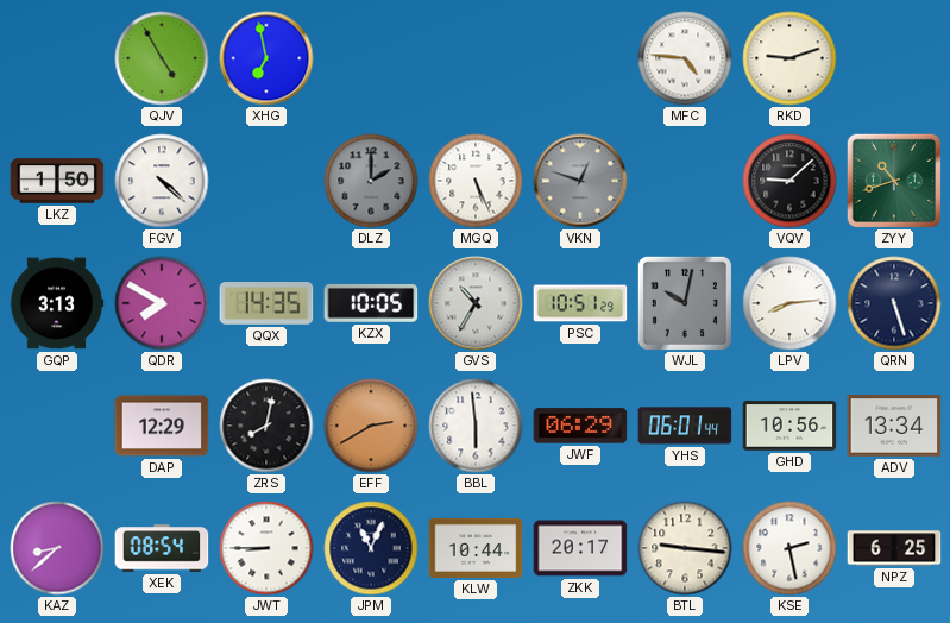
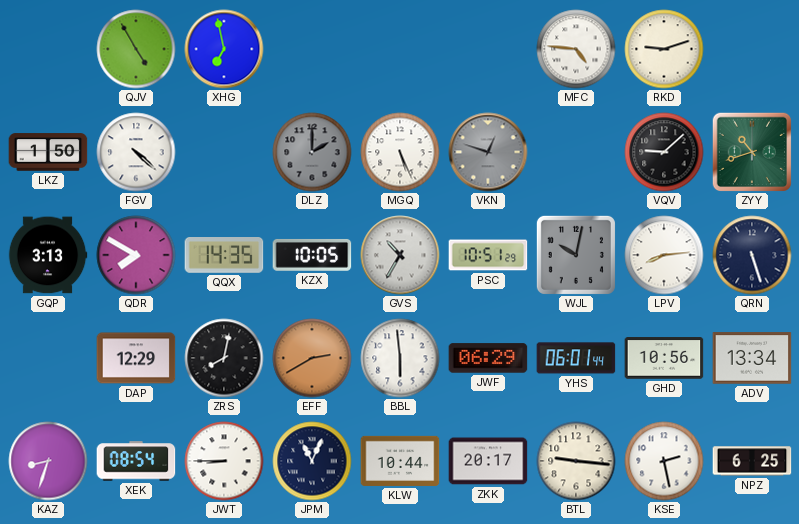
KAZ: 8:38 -> 8:33 (48, 461)
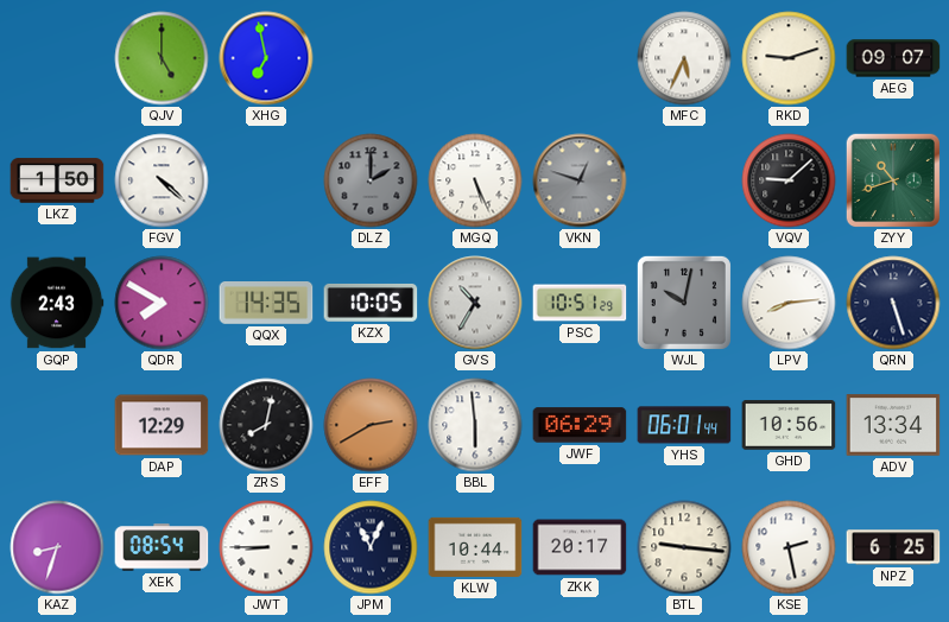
QJV: 4:55 -> 5:00 (162, 58)
MFC: 4:46 -> 5:34 (684, 58)
AEG: none -> 09:07 (893, 58)
GQP: 3:13 -> 2:43 (57, 303)
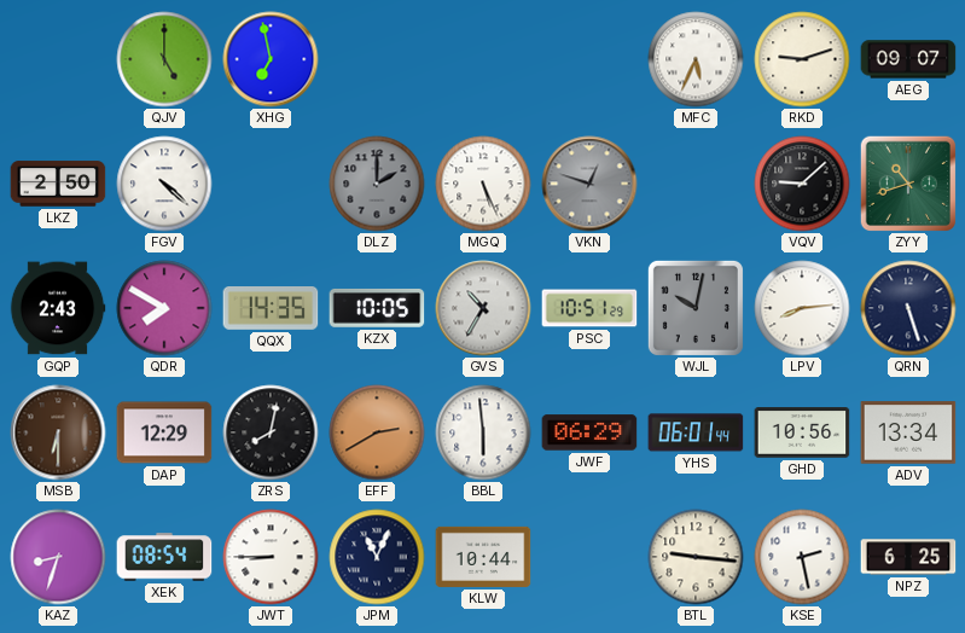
LKZ: 1:50 -> 2:50 (58, 184)
MSB: none -> 6:30 (58, 432)
ZKK: 20:17 -> none (580, 547)
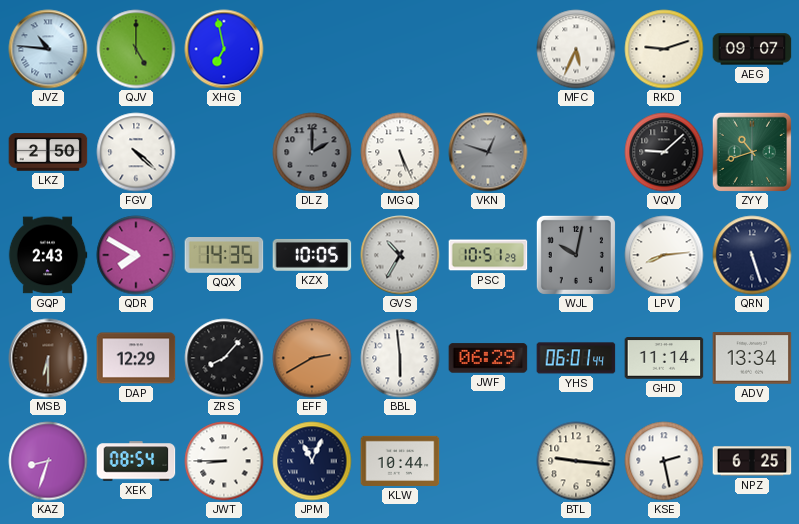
JVZ: none -> 10:46 (48, 49)
ZRS: 8:02 -> 8:07 (224, 358)
GHD: 10:56 -> 11:14 (664, 358)
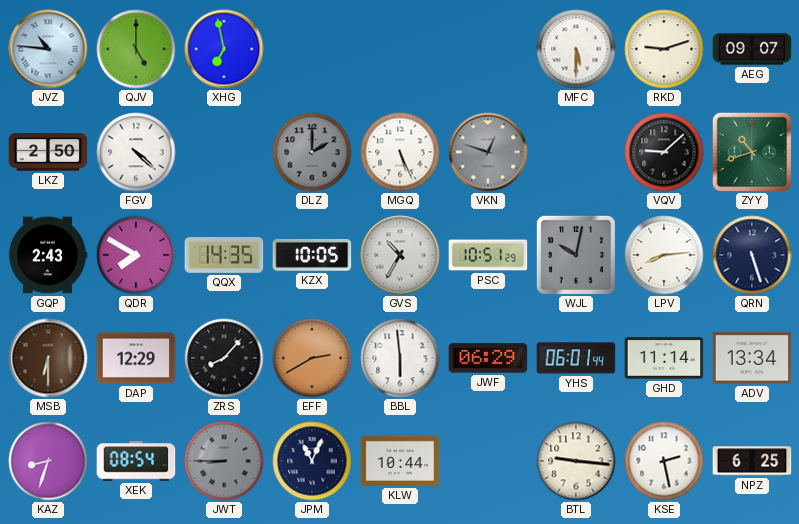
MFC: 5:34 -> 5:30 (576, 49)
JWT dial: white -> grey (224, 461)
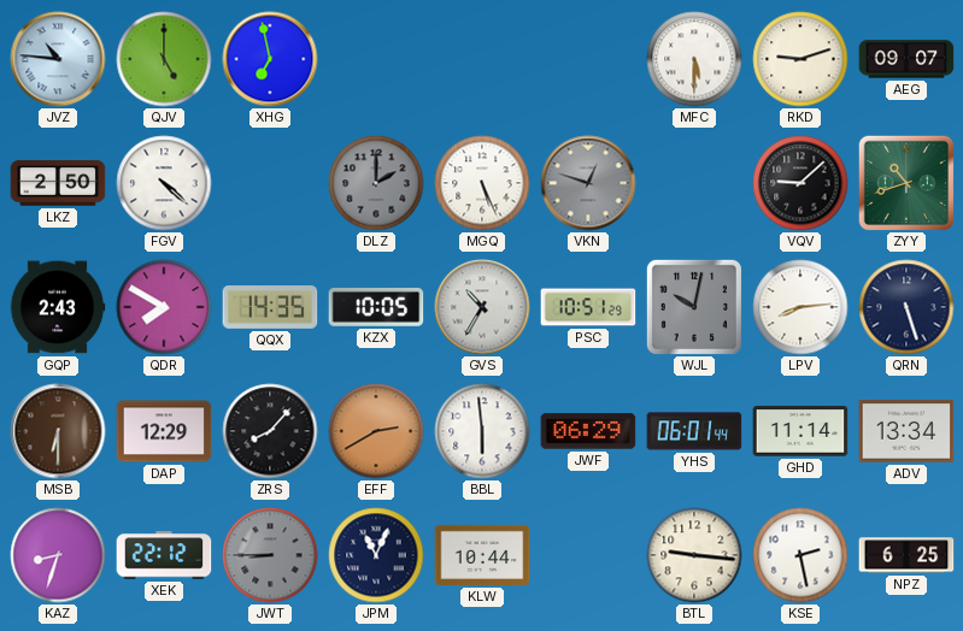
XEK: 08:54 -> 22:12 (164, 555)
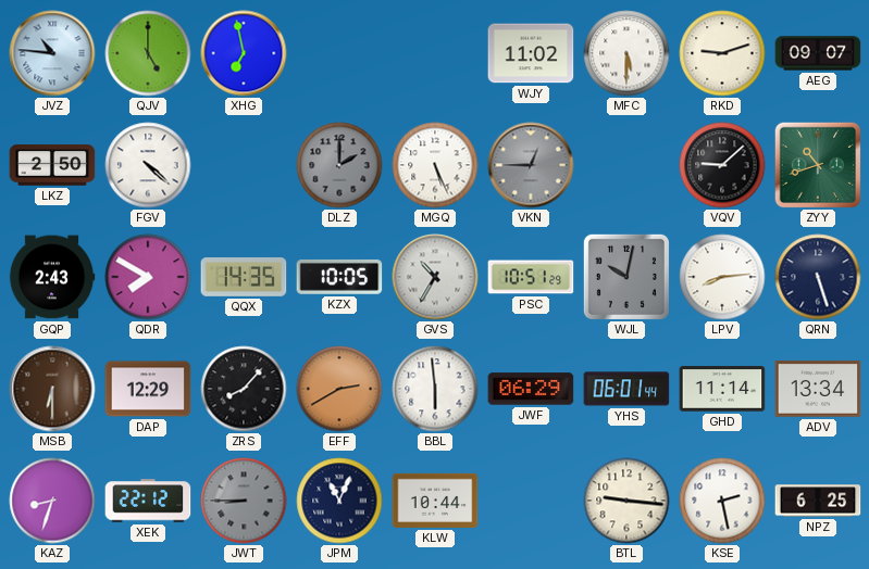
WJY: none -> 11:02 (531, 53)
VKN: 12:48 -> 12:45 (531, 165)
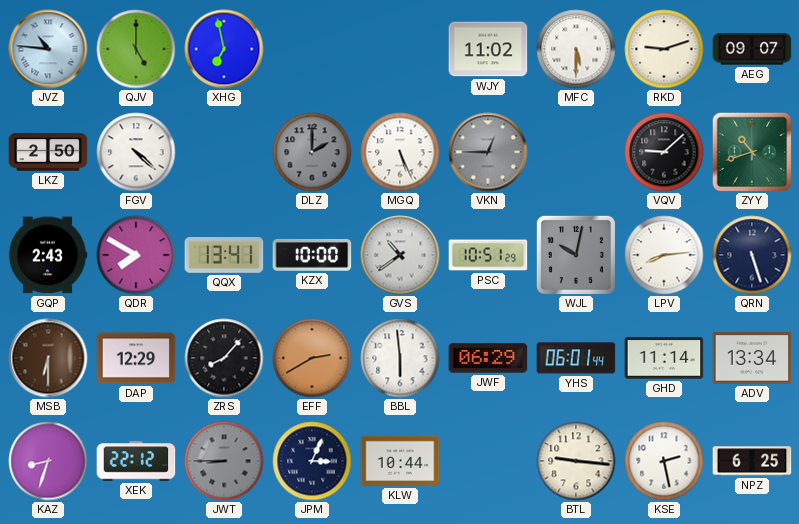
QQX: 14:35 -> 13:41 (224, 256)
KZX: 10:05 -> 10:00 (312, 255)
GVS: 10:35 -> 10:39 (400, 255)
JPM: 11:04 -> 3:04 (312, 461)
